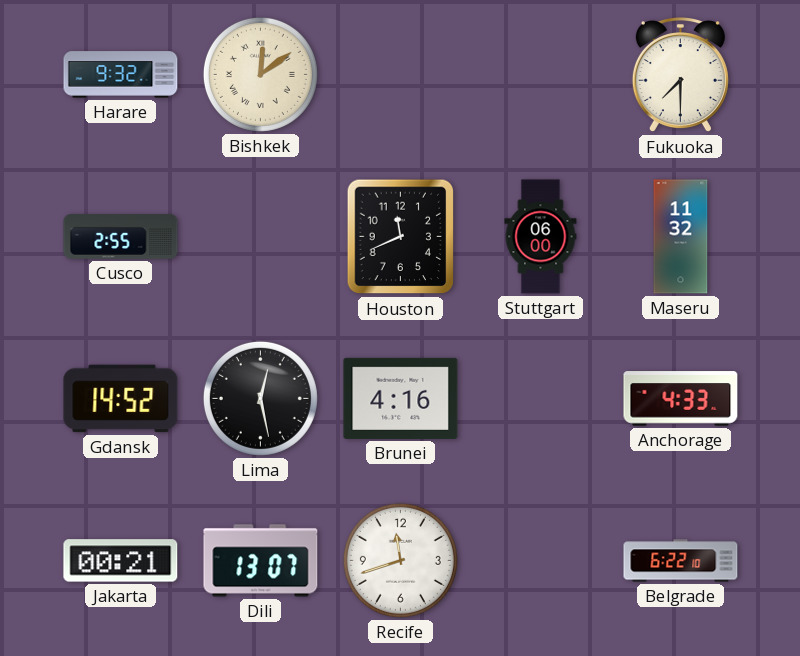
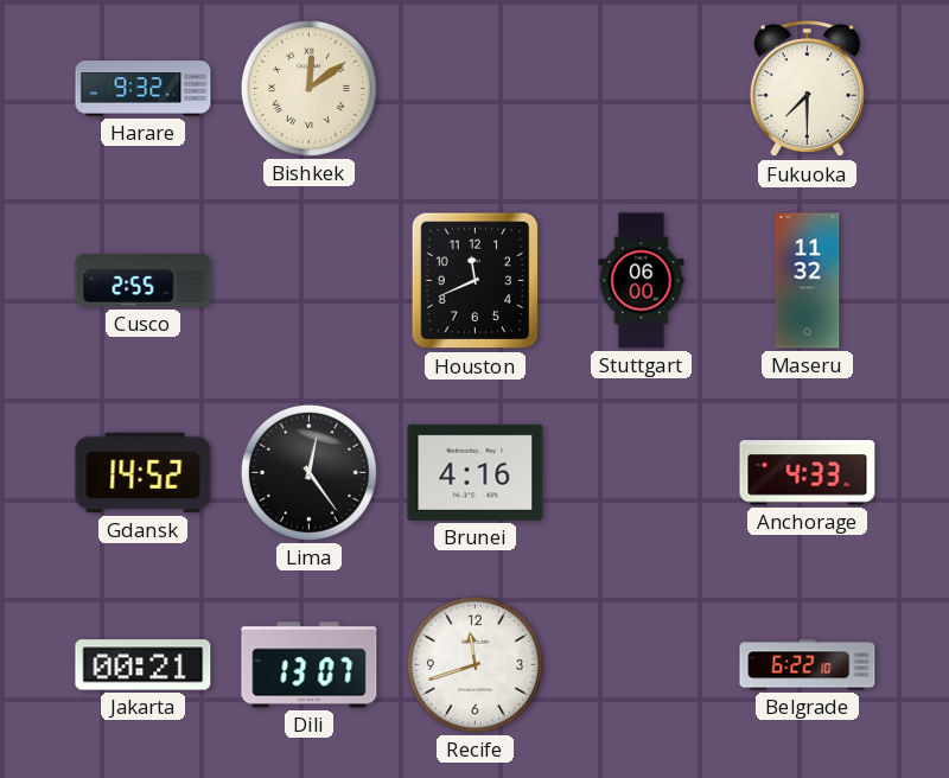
Lima: 12:28 -> 12:24 (308, 472)
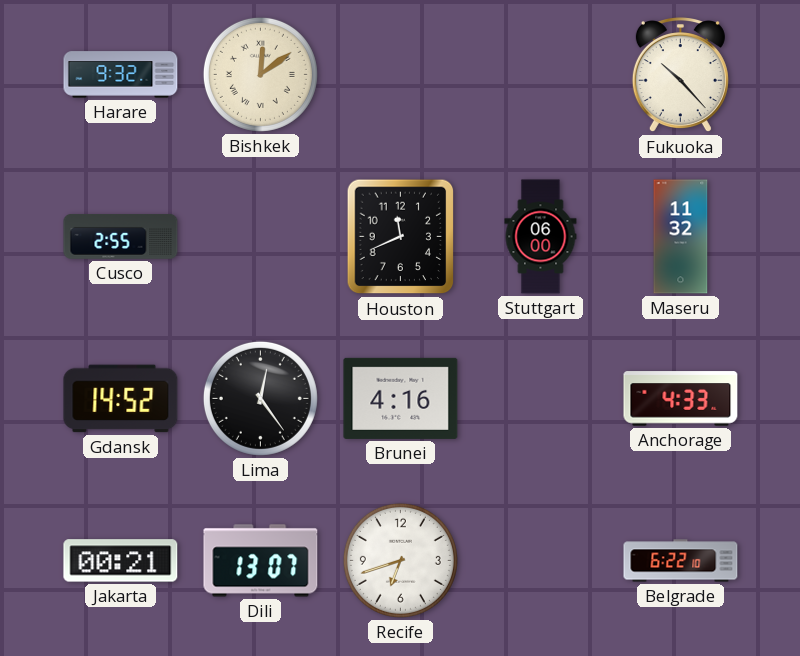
Fukuoka: 7:30 -> 10:23 (680, 76)
Recife: 11:42 -> 6:42 (400, 560)
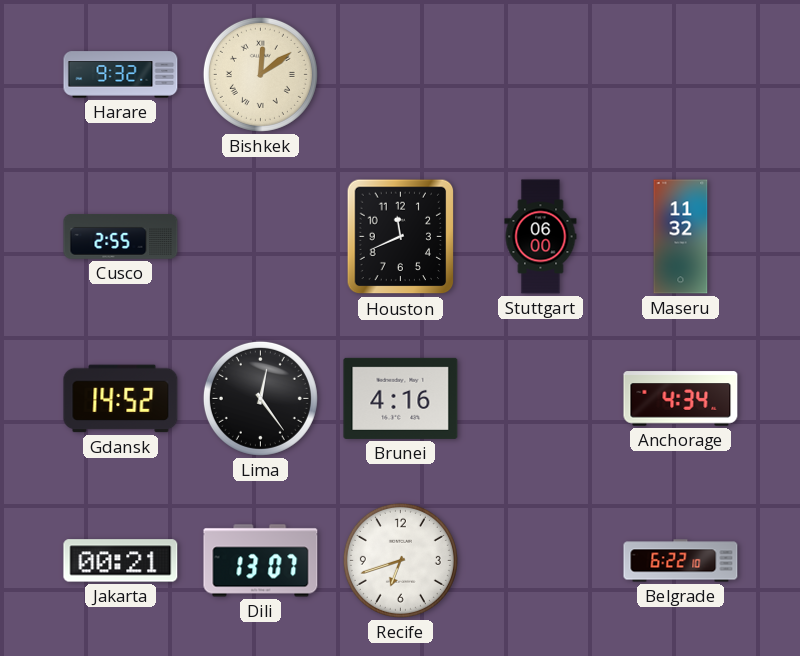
Fukuoka: 10:23 -> none (680, 76)
Anchorage: 4:33 -> 4:34 (681, 399)
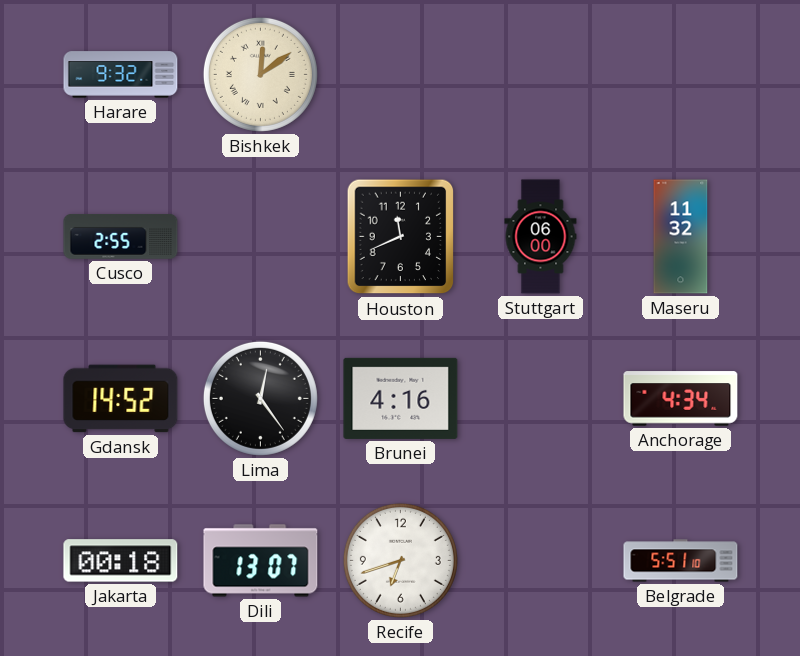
Jakarta: 00:21 -> 00:18 (121, 561)
Belgrade: 6:22 -> 5:51 (681, 561)
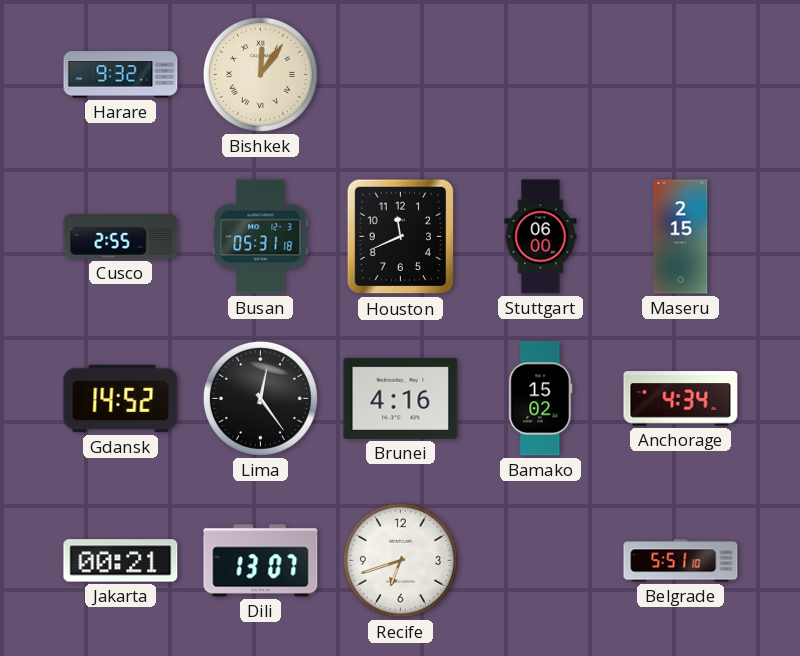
Bishkek: 12:09 -> 12:06 (260, 74)
Busan: none -> 05:31 (261, 237)
Maseru: 11:32 -> 2:15 (681, 237)
Bamako: none -> 15:02 (541, 399)
Jakarta: 00:18 -> 00:21 (121, 561)
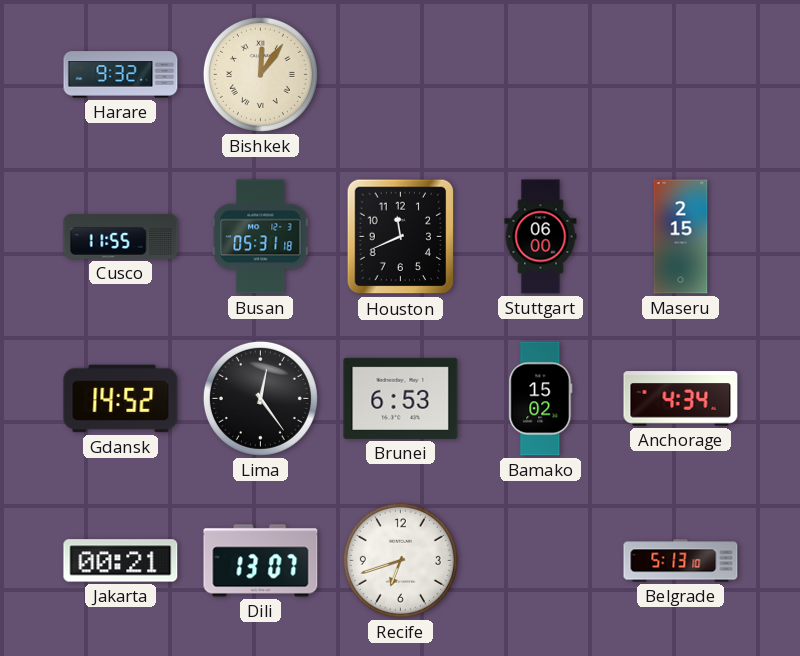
Cusco: 2:55 -> 11:55 (121, 237)
Brunei: 4:16 -> 6:53 (401, 398)
Belgrade: 5:51 -> 5:13 (681, 561)
